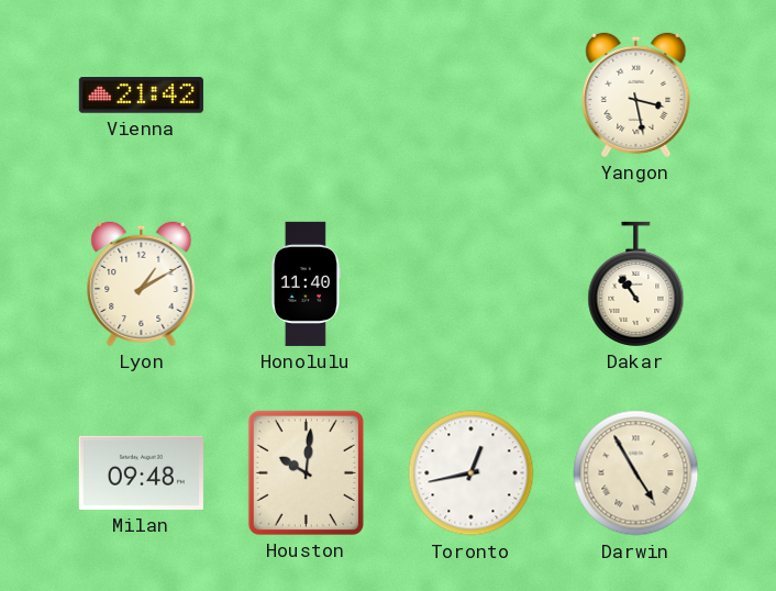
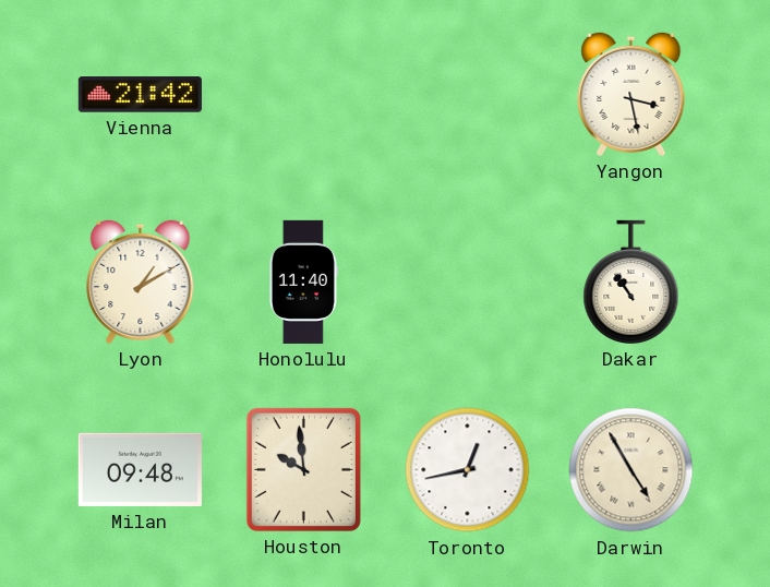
Houston: 10:01 -> 9:59 (303, 469)
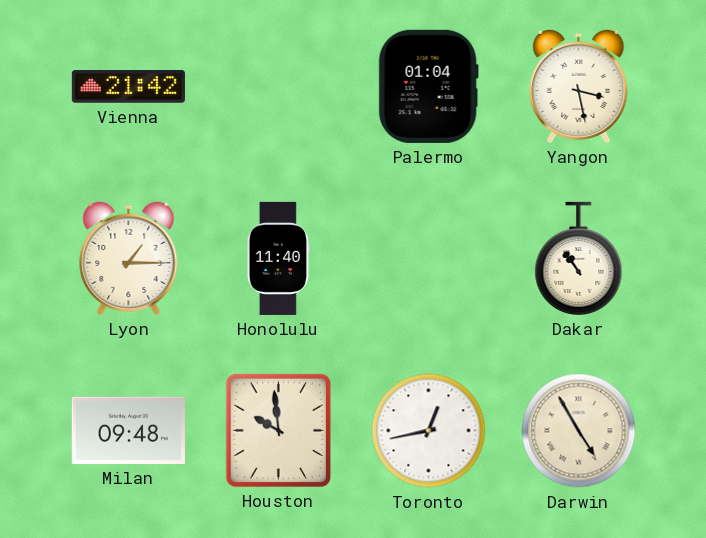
Palermo: none -> 01:04 (428, 86)
Lyon: 1:10 -> 1:15 (129, 258)
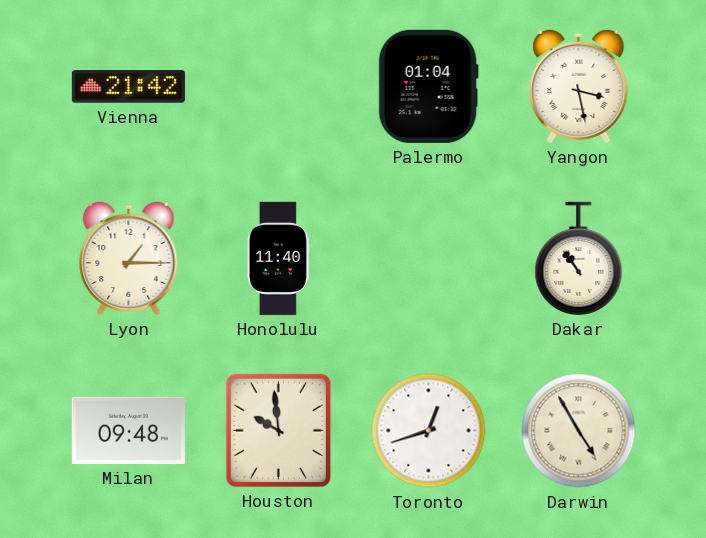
Toronto: 12:43 -> 12:42 (429, 431)
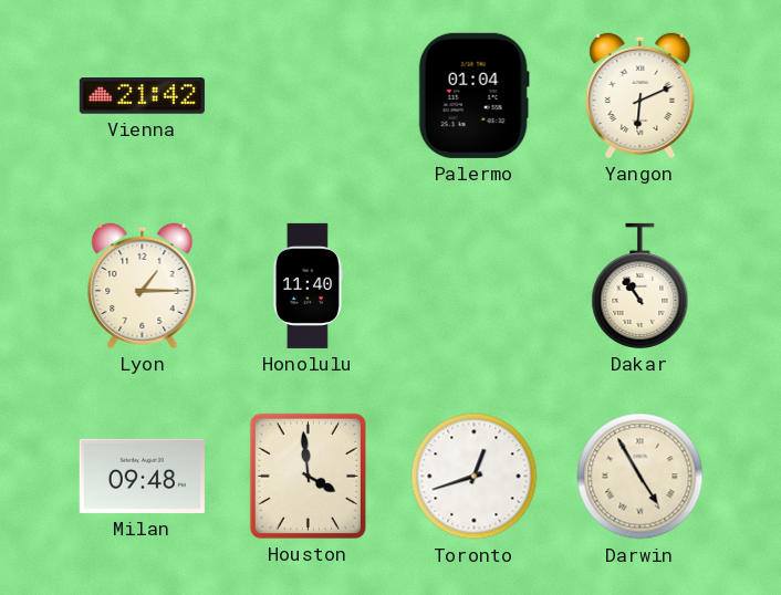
Yangon: 3:28 -> 6:11 (641, 95)
Houston: 9:59 -> 3:59 (308, 476)
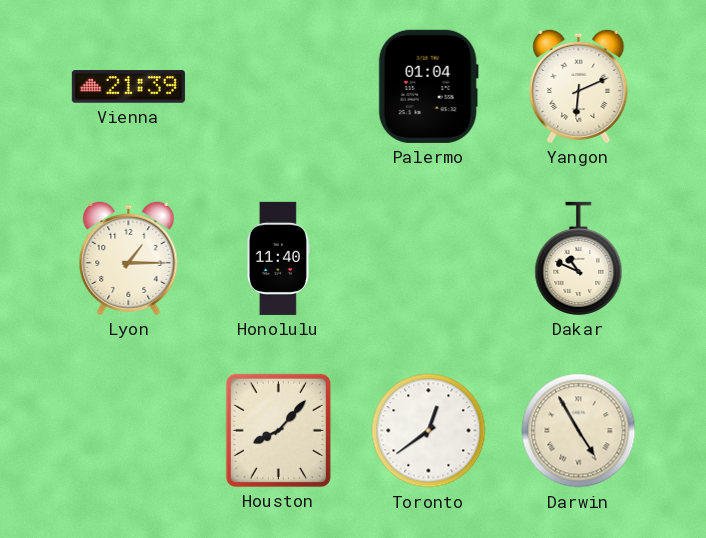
Vienna: 21:42 -> 21:39 (128, 87)
Dakar: 10:54 -> 10:49 (579, 258)
Milan: 09:48 -> none (142, 476)
Houston: 3:59 -> 8:07 (278, 430)
Toronto: 12:42 -> 12:39 (429, 431)
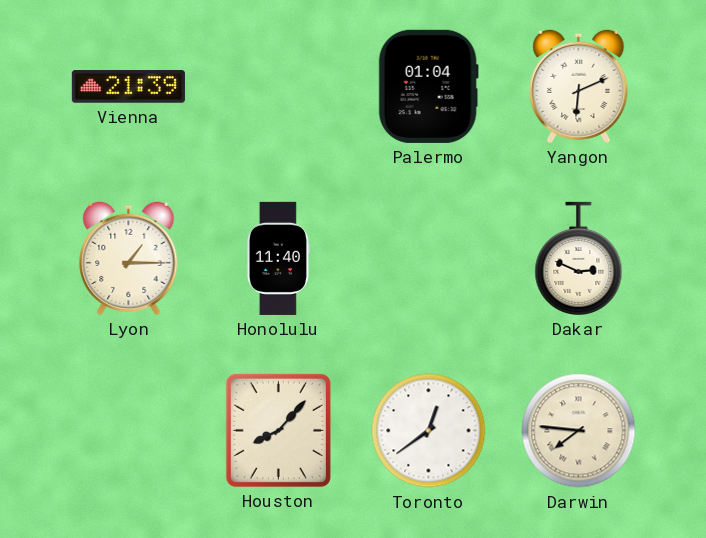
Dakar: 10:49 -> 2:49 (579, 258)
Darwin: 4:55 -> 7:46 (579, 431)
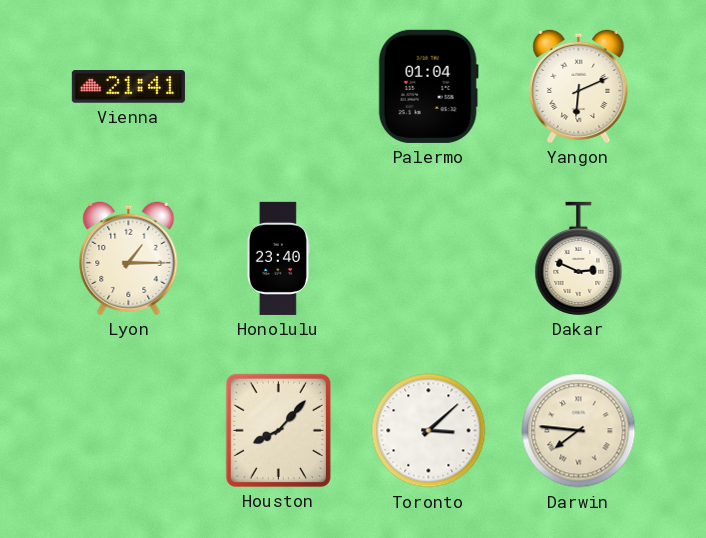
Vienna: 21:39 -> 21:41 (128, 87)
Honolulu: 11:40 -> 23:40 (278, 258)
Toronto: 12:39 -> 3:08 (429, 431)
